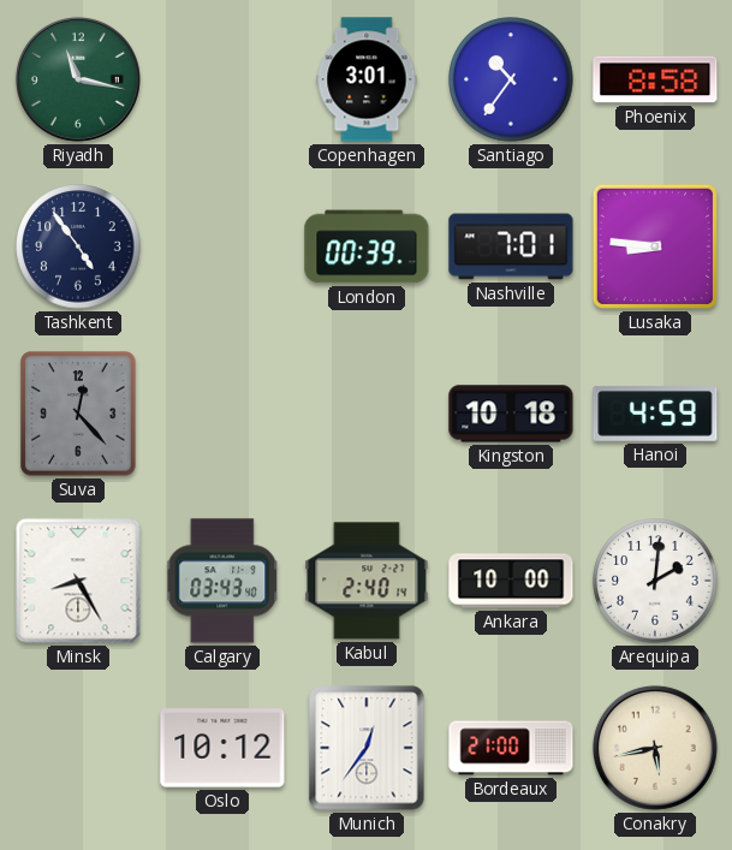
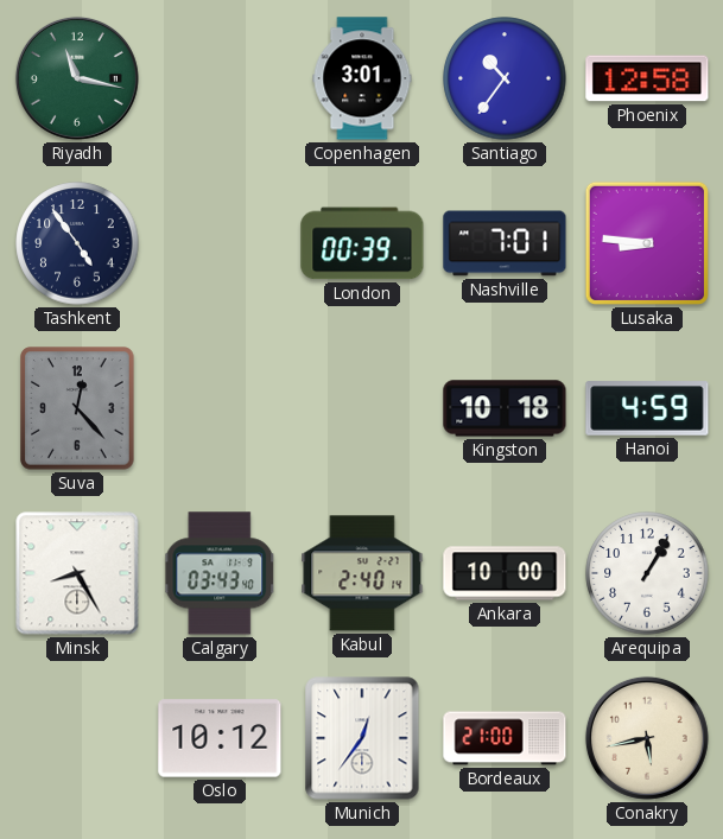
Phoenix: 8:58 -> 12:58 (647, 78)
Arequipa: 2:01 -> 1:05 (647, 573)
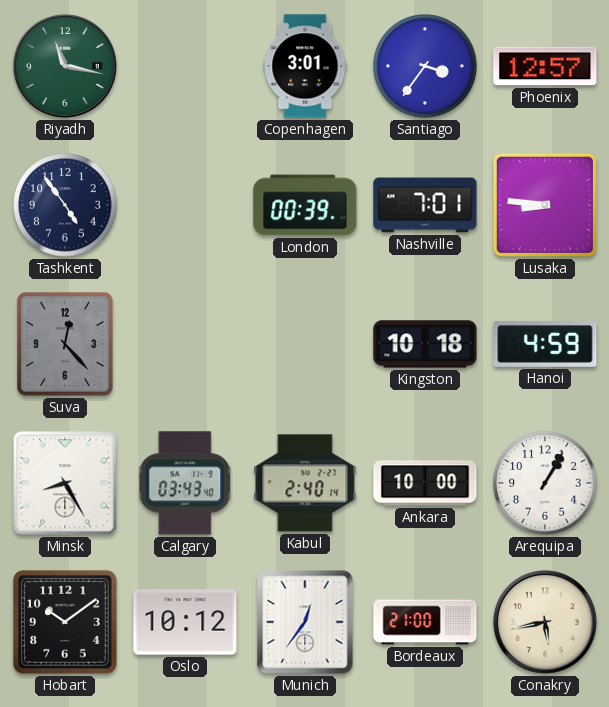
Santiago: 10:36 -> 3:36 (425, 66)
Phoenix: 12:58 -> 12:57 (545, 66)
Hobart: none -> 10:09 (65, 622)
